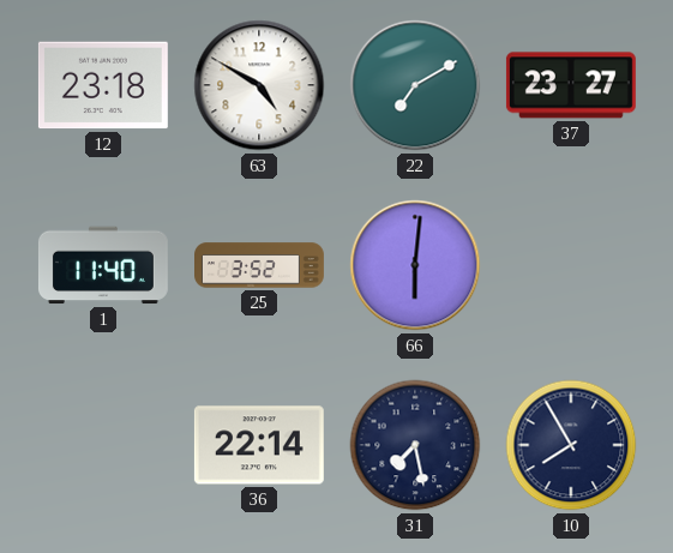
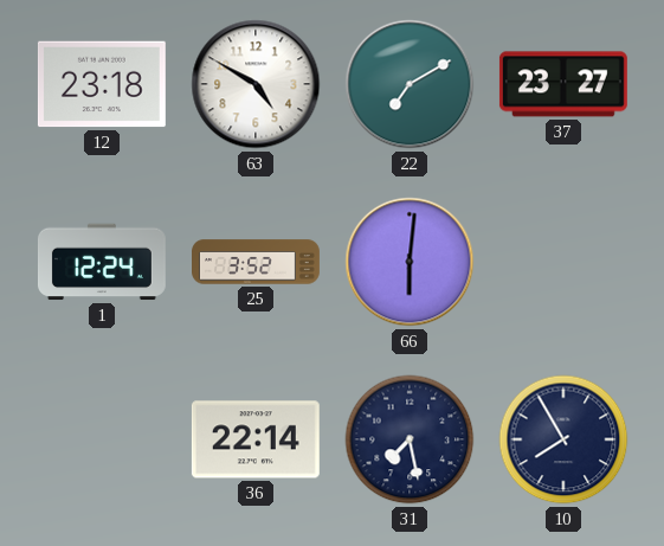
1: 11:40 -> 12:24 (102, 262)
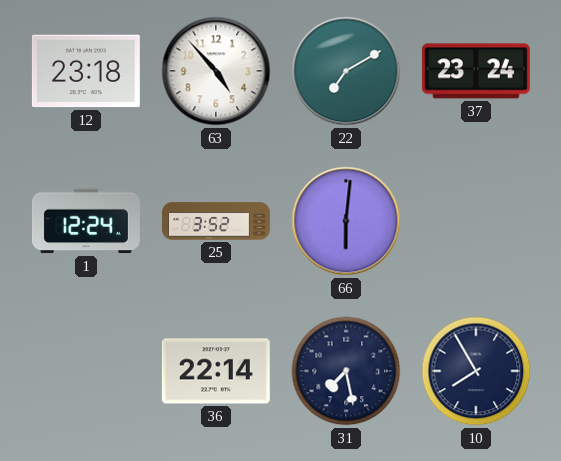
63: 4:50 -> 4:53 (216, 71)
37: 23:27 -> 23:24 (476, 71)
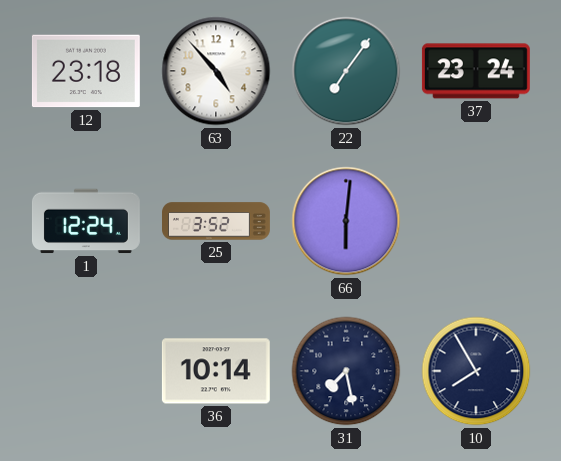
22: 7:10 -> 7:06 (346, 71)
36: 22:14 -> 10:14 (216, 371)
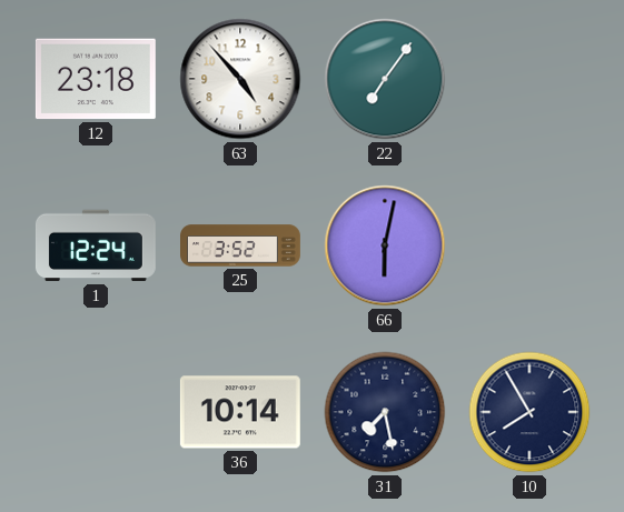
37: 23:24 -> none (476, 71)
66: 6:01 -> 6:02 (385, 245)
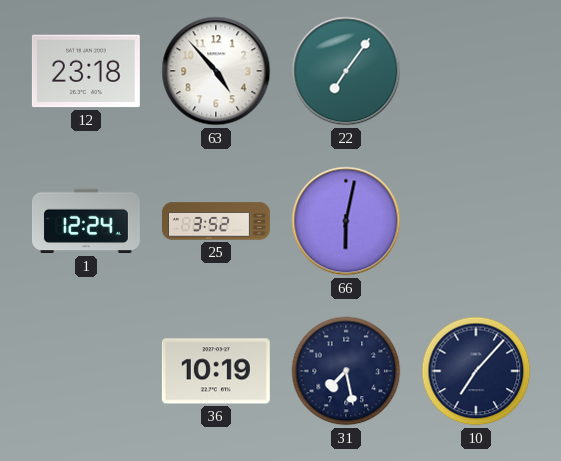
36: 10:14 -> 10:19 (216, 371)
10: 7:55 -> 7:07 (476, 371)
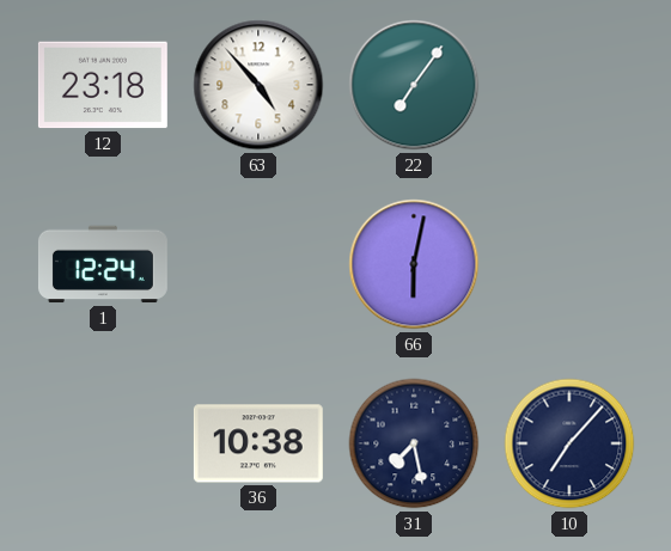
25: 3:52 -> none (217, 221)
36: 10:19 -> 10:38 (258, 443)
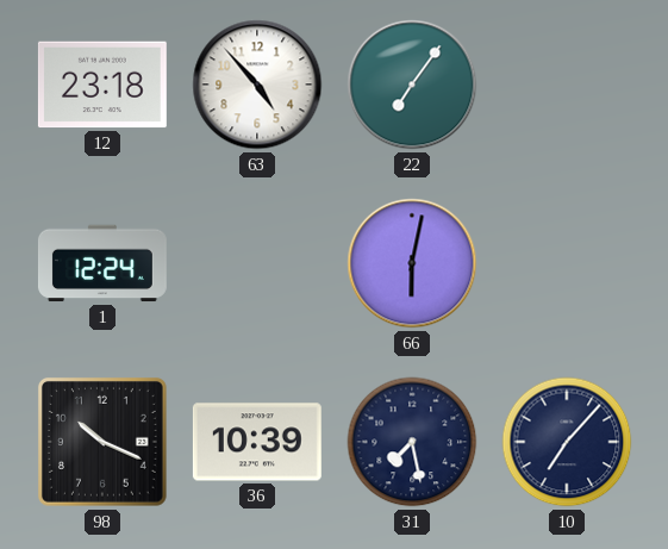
98: none -> 10:19 (102, 442)
36: 10:38 -> 10:39 (257, 442)
